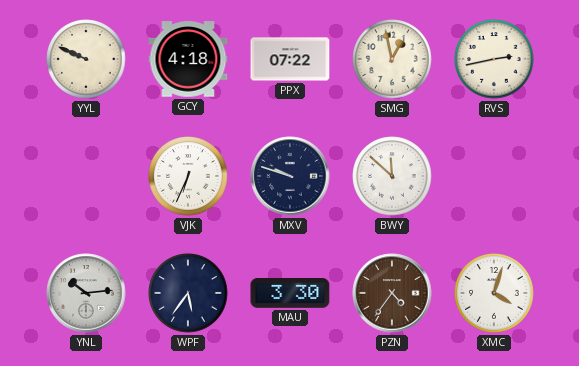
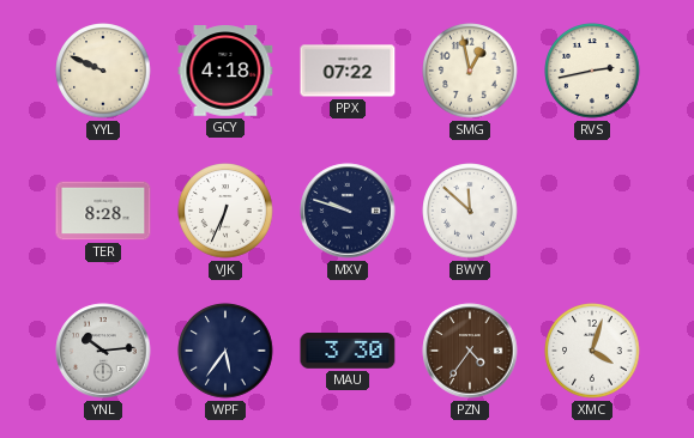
TER: none -> 8:28 (103, 211)
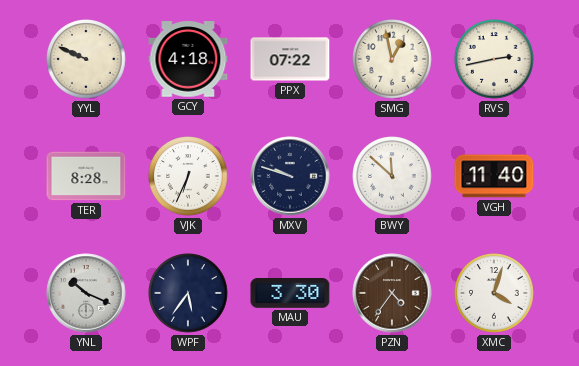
VGH: none -> 11:40 (494, 176)
YNL: 10:14 -> 10:19 (86, 293)
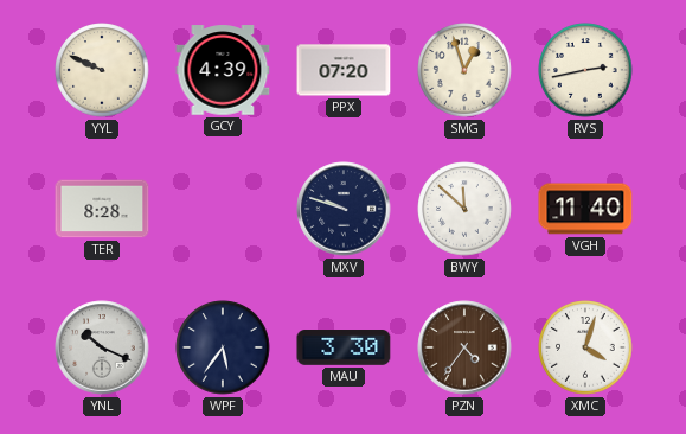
GCY: 4:18 -> 4:39 (223, 70)
PPX: 07:22 -> 07:20 (344, 70)
SMG: 12:58 -> 12:57 (464, 70)
VJK: 6:34 -> none (188, 176)
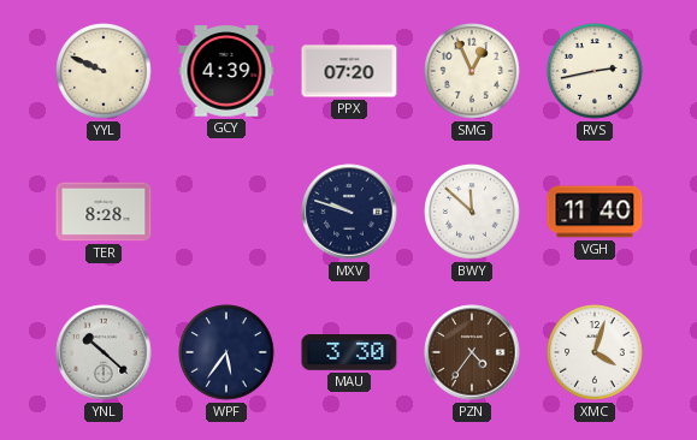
SMG: 12:57 -> 12:56 (472, 71)
YNL: 10:19 -> 10:22 (104, 352)
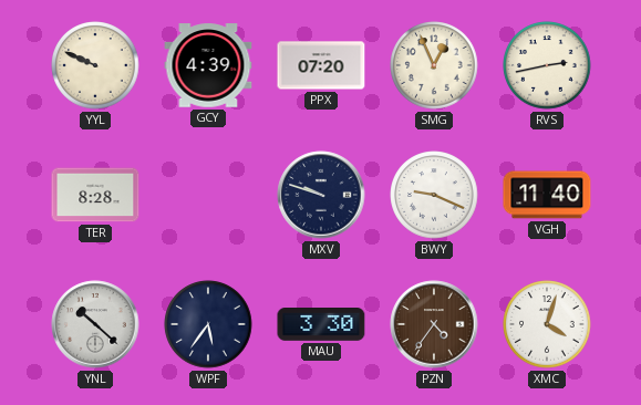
BWY: 11:52 -> 9:19 (434, 195)
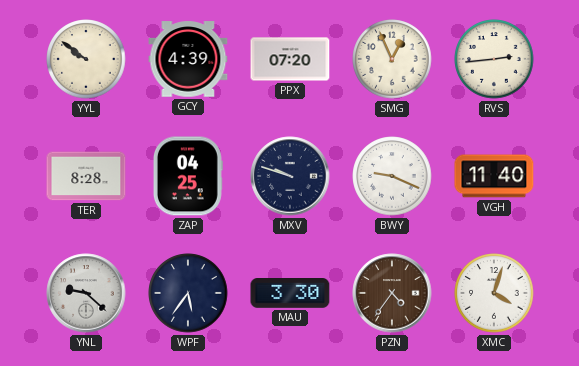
YYL: 9:49 -> 9:51 (86, 59)
RVS: 2:43 -> 2:44 (494, 59)
ZAP: none -> 04:25 (188, 176)
YNL: 10:22 -> 9:22 (86, 293)
